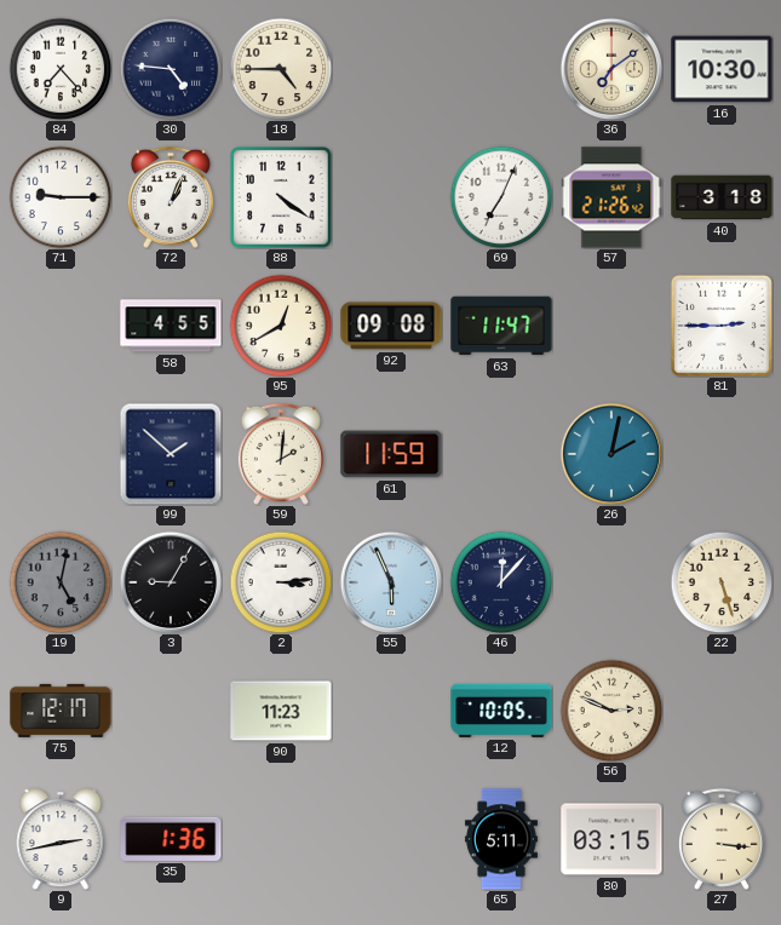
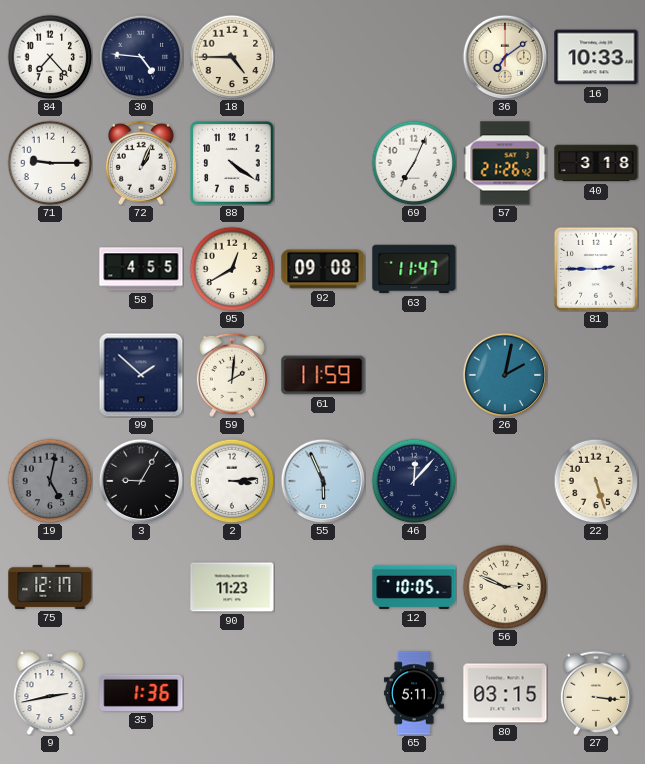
16: 10:30 -> 10:33 (596, 57)
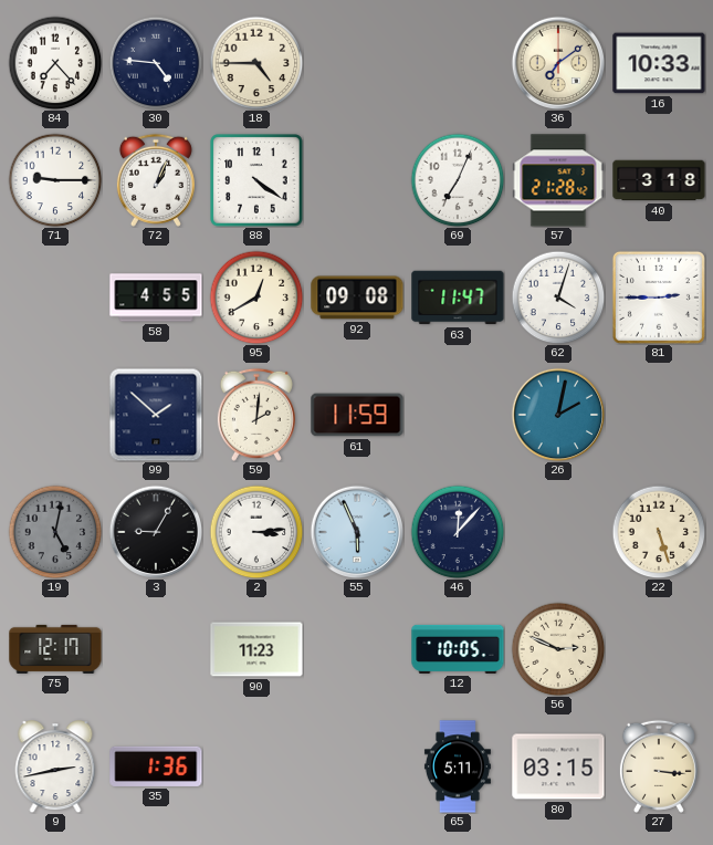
57: 21:26 -> 21:28 (558, 180)
62: none -> 4:03 (558, 298)
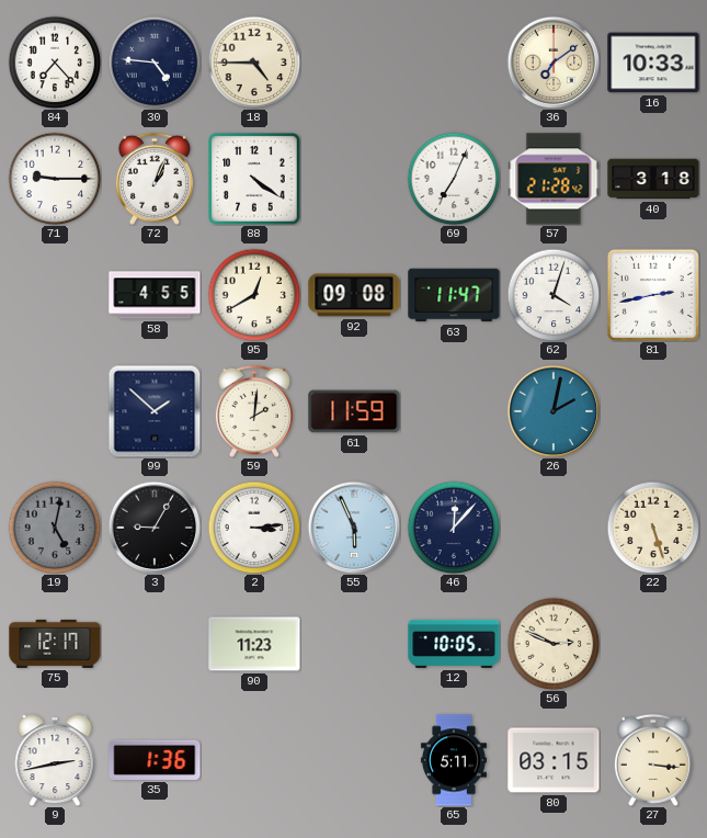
81: 2:45 -> 2:43 (653, 295)
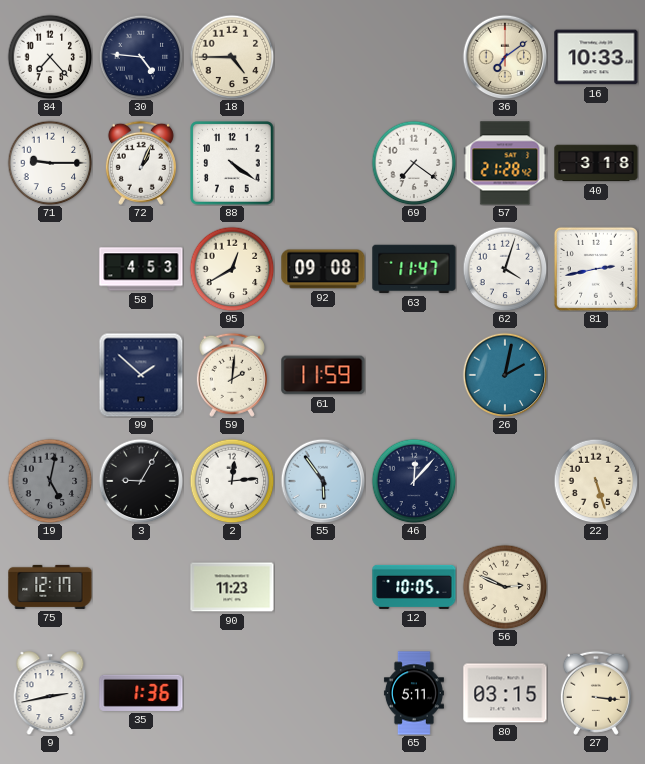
69: 7:04 -> 7:21 (414, 163)
58: 4:55 -> 4:53 (141, 269)
2: 3:14 -> 12:14 (232, 481)
55: 5:56 -> 5:54 (323, 481)
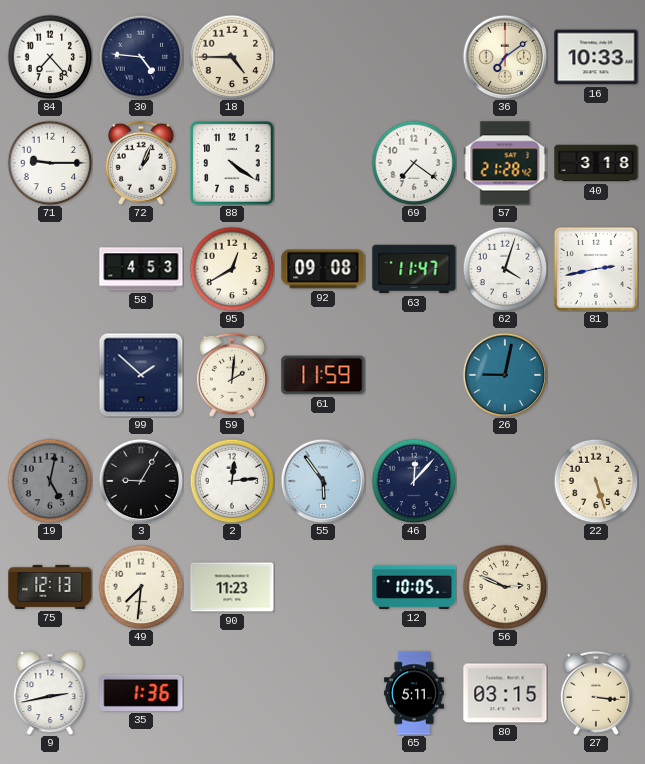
26: 2:02 -> 9:02 (505, 375)
75: 12:17 -> 12:13 (50, 587)
49: none -> 7:31 (141, 587)
